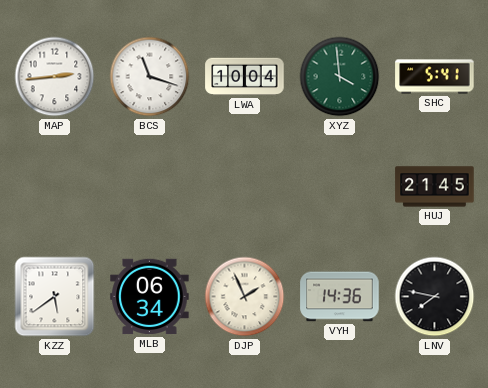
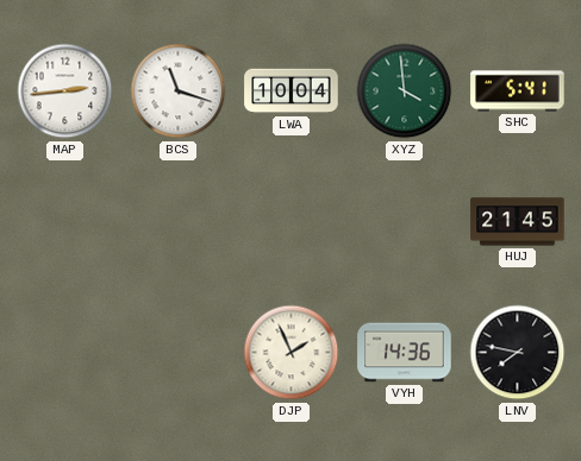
KZZ: 5:39 -> none (55, 297)
MLB: 06:34 -> none (150, 297)
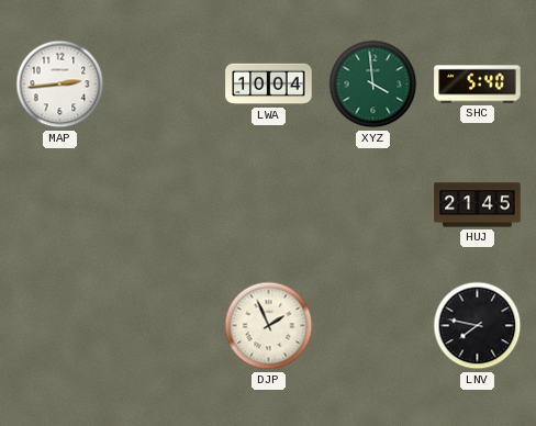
BCS: 11:18 -> none (179, 91)
SHC: 5:41 -> 5:40 (478, 85)
VYH: 14:36 -> none (405, 353)
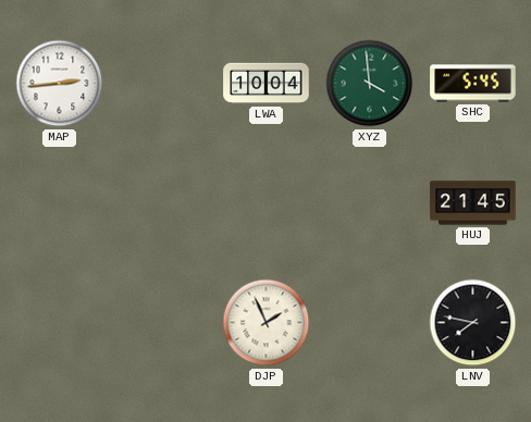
SHC: 5:40 -> 5:45 (473, 84)
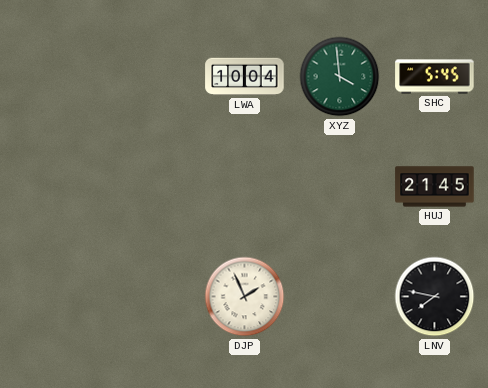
MAP: 2:44 -> none (60, 84)
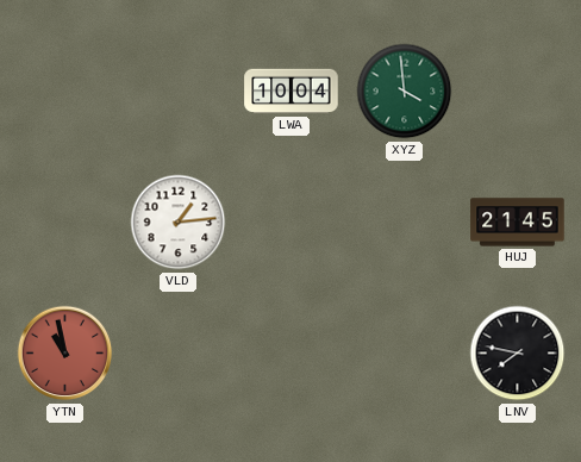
SHC: 5:45 -> none (435, 77)
VLD: none -> 1:14 (179, 223)
YTN: none -> 10:58 (65, 354)
DJP: 1:56 -> none (245, 297)
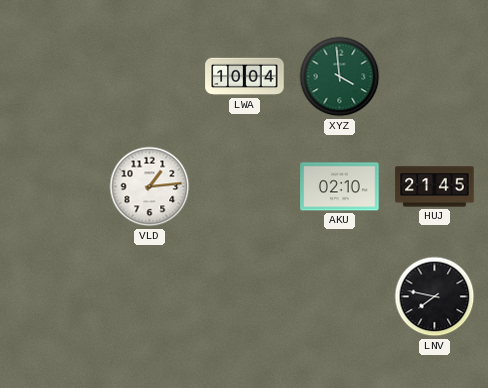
AKU: none -> 02:10 (340, 187)
YTN: 10:58 -> none (65, 354)
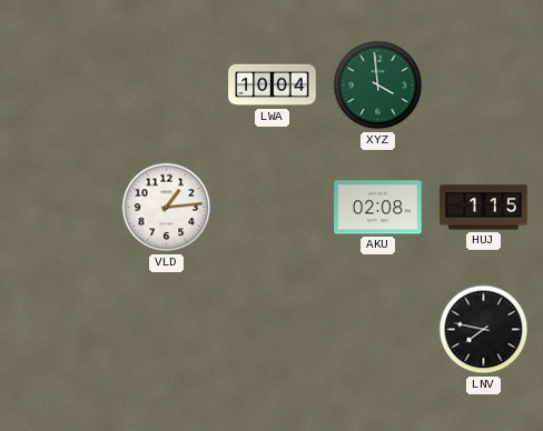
AKU: 02:10 -> 02:08 (378, 208)
HUJ: 21:45 -> 1:15 (484, 208)
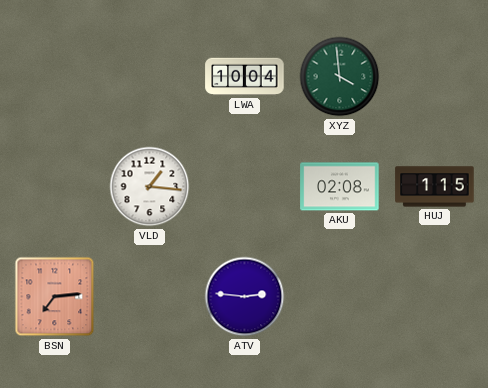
VLD: 1:14 -> 1:16 (150, 187)
BSN: none -> 7:14 (55, 297)
ATV: none -> 2:46 (245, 297)
LNV: 7:47 -> none (484, 330)
